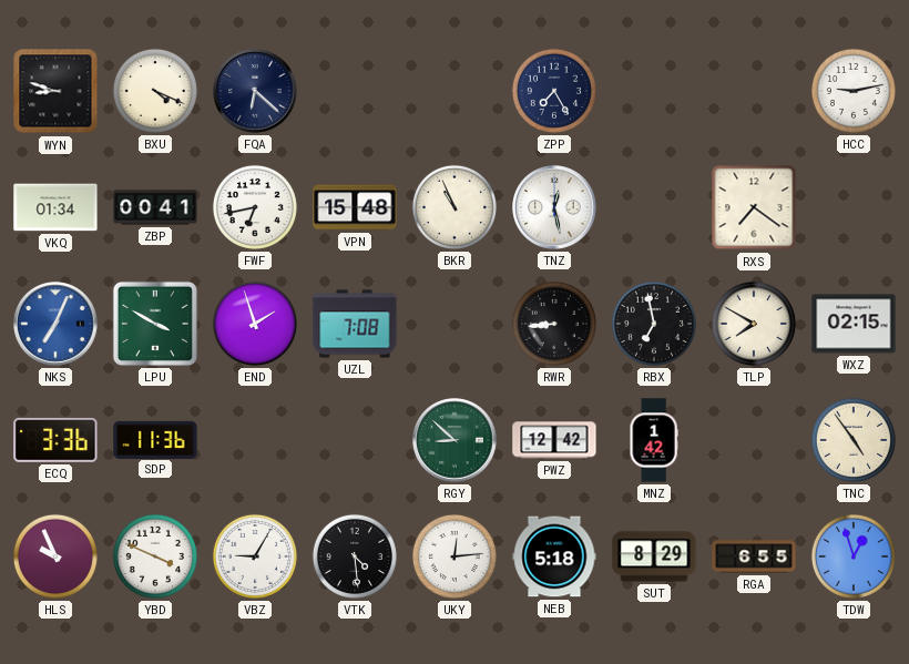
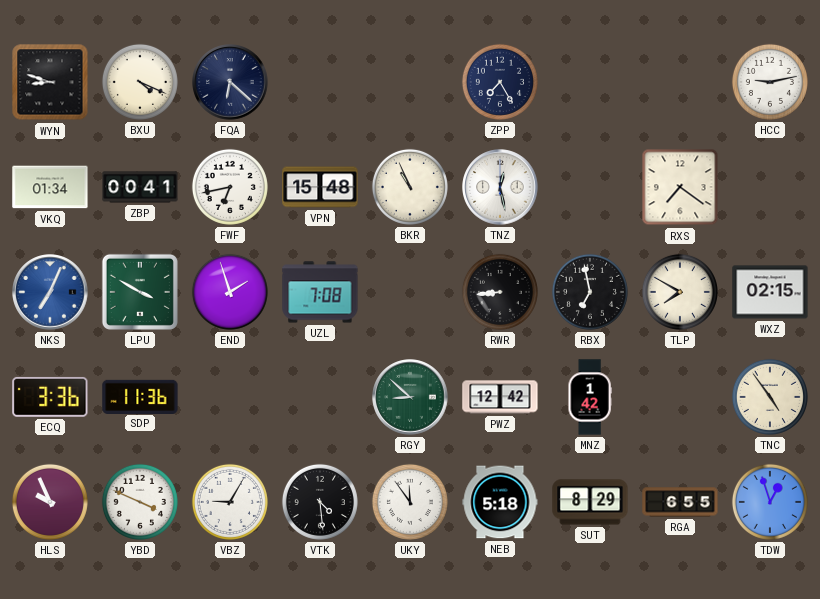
UKY: 12:14 -> 11:54 (410, 502)
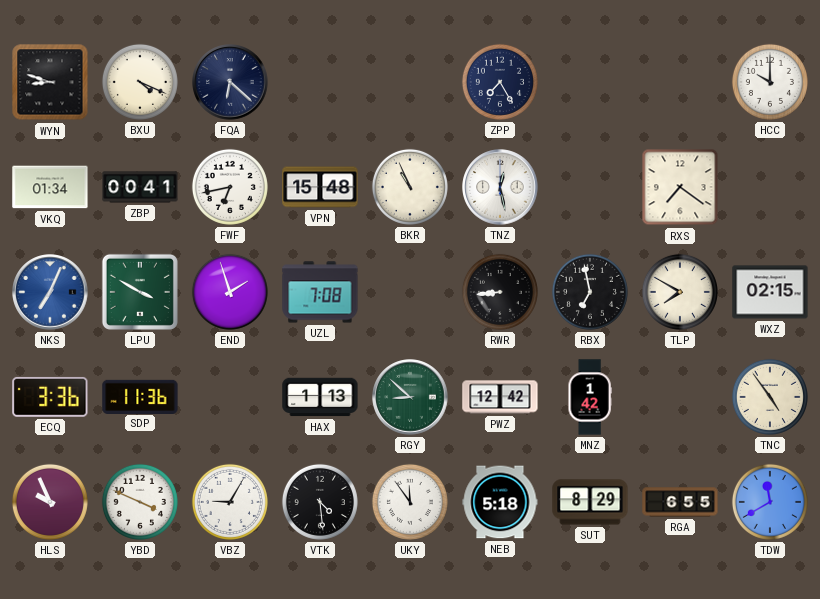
HCC: 9:13 -> 10:00 (770, 82)
HAX: none -> 1:13 (320, 397)
TDW: 12:57 -> 11:40 (770, 502)
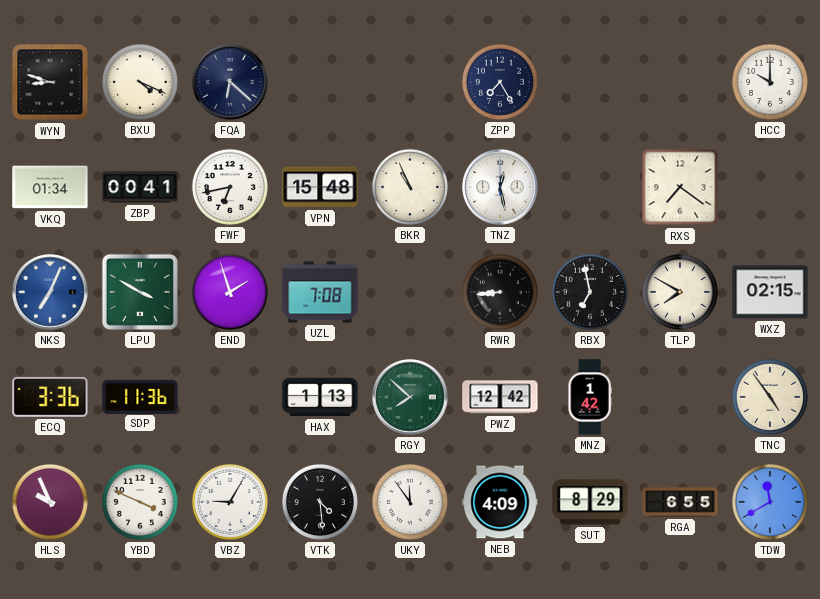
RGY: 8:52 -> 7:52 (410, 397)
NEB: 5:18 -> 4:09 (500, 502)
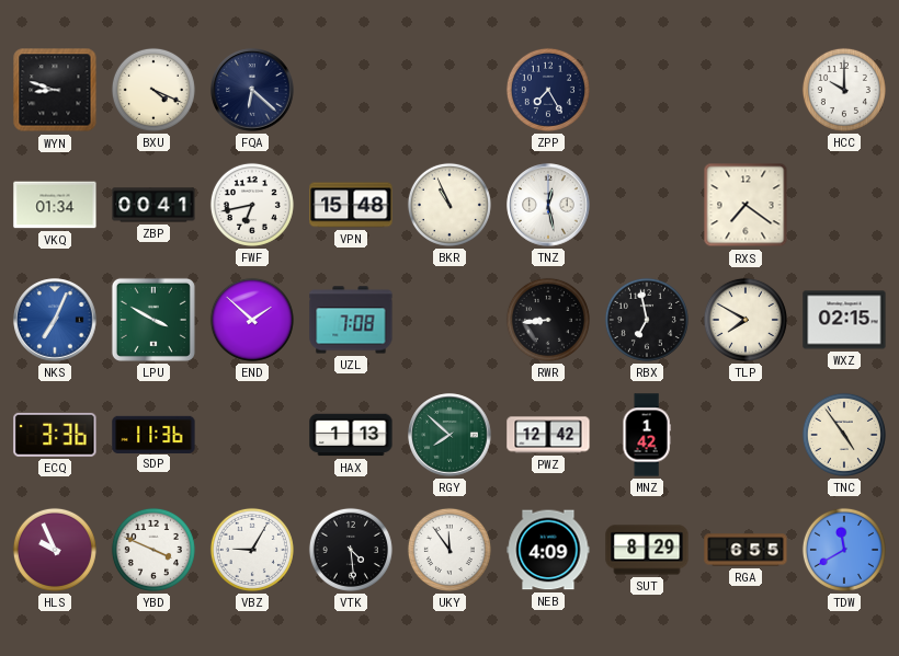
END: 1:57 -> 1:52 (252, 320)
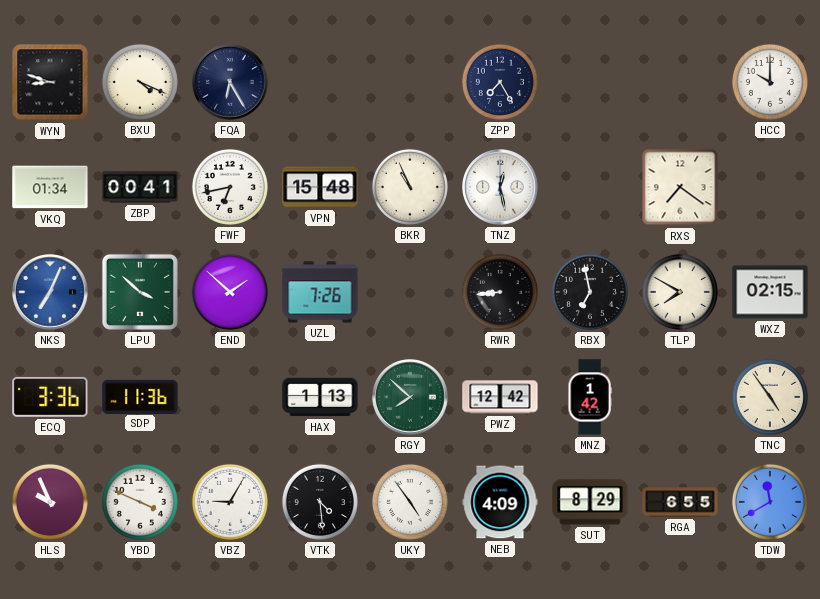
FQA: 6:22 -> 6:25 (230, 82)
LPU: 3:50 -> 3:52 (140, 292)
UZL: 7:08 -> 7:26 (320, 292)
UKY: 11:54 -> 4:54 (410, 502)
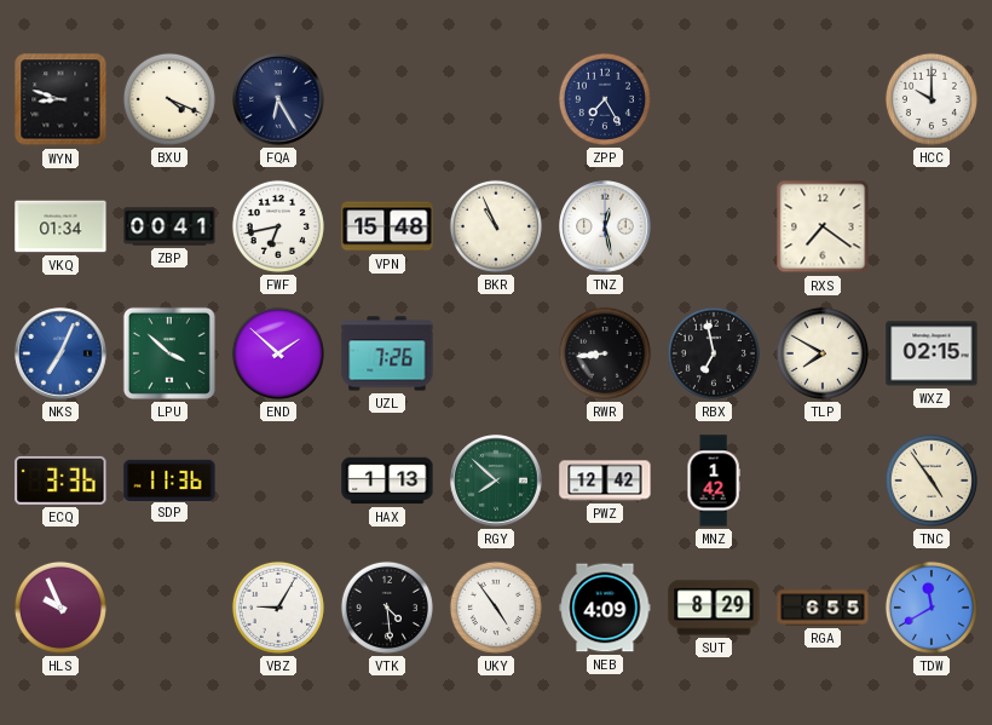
YBD: 3:49 -> none (140, 502)
